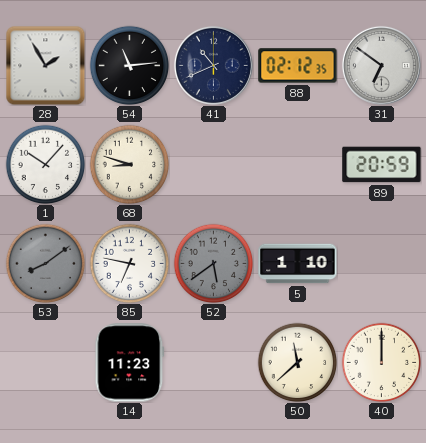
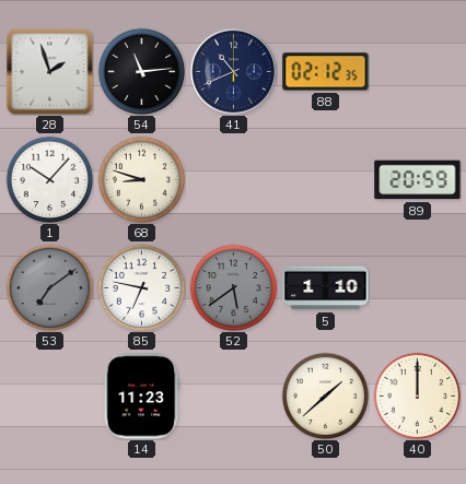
28: 1:55 -> 1:57 (49, 71)
31: 6:51 -> none (381, 65)
53: 8:09 -> 7:09 (49, 287)
50: 11:38 -> 1:38 (325, 396)
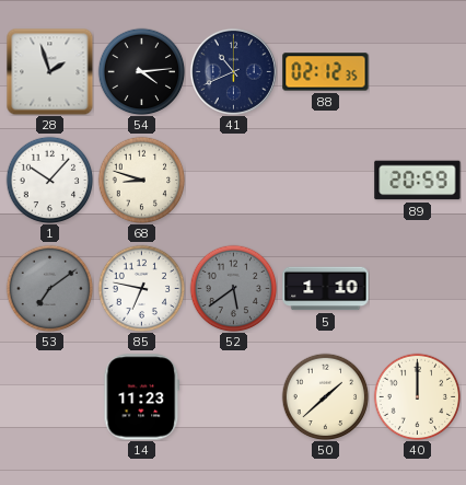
54: 11:14 -> 4:14 (141, 71)
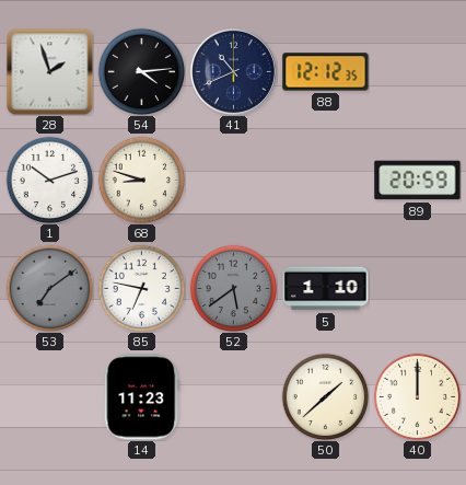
88: 02:12 -> 12:12 (326, 72)
1: 10:07 -> 10:12 (49, 180)
